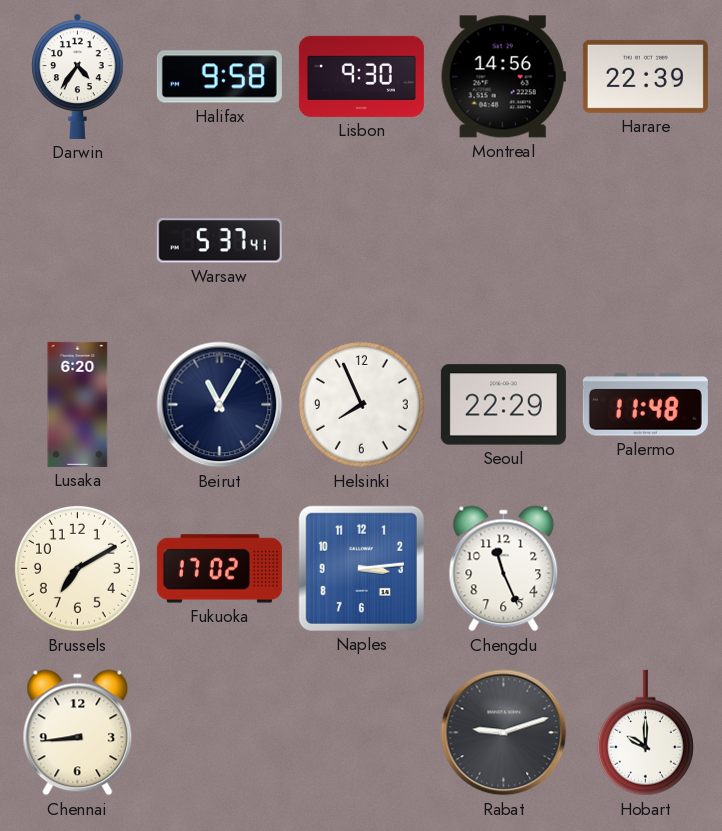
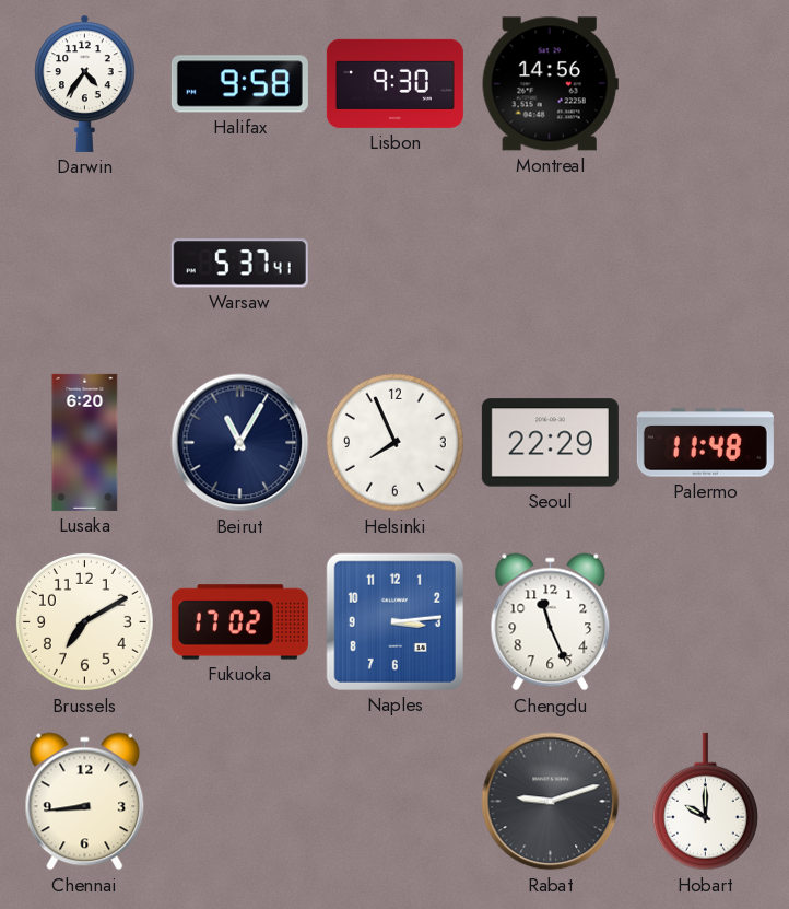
Harare: 22:39 -> none (645, 76)
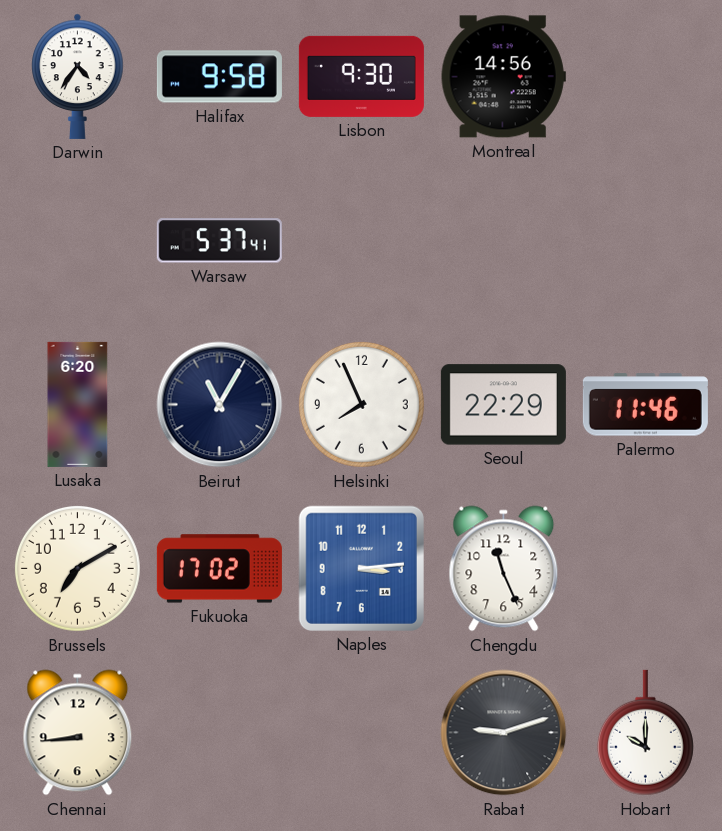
Palermo: 11:48 -> 11:46 (645, 405)
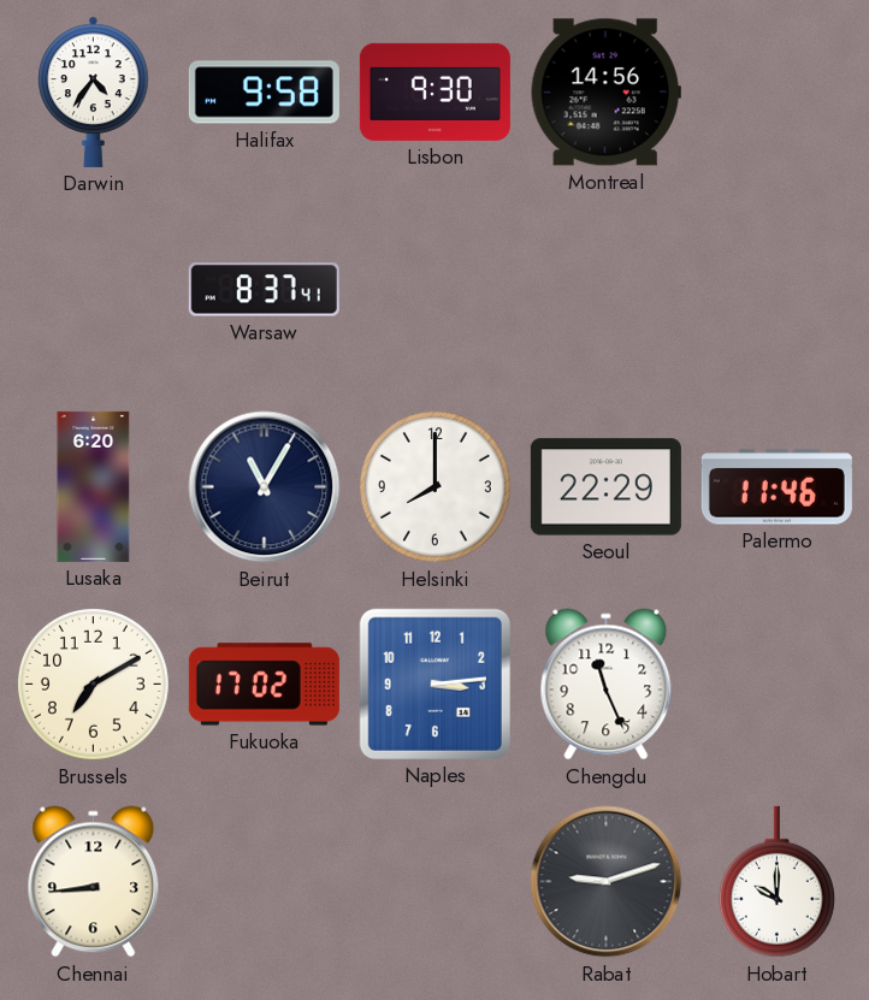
Warsaw: 5:37 -> 8:37 (264, 290)
Helsinki: 7:56 -> 8:00 (434, 486)
